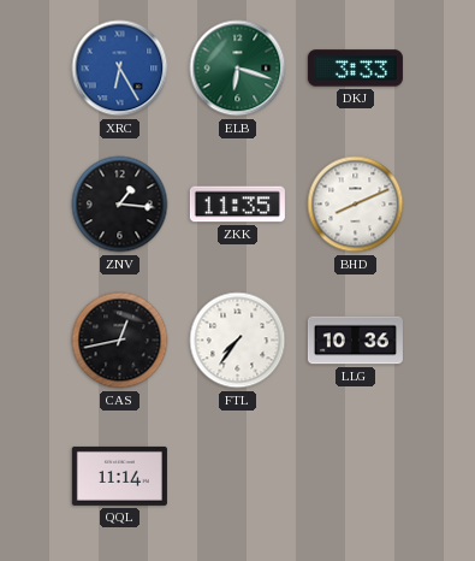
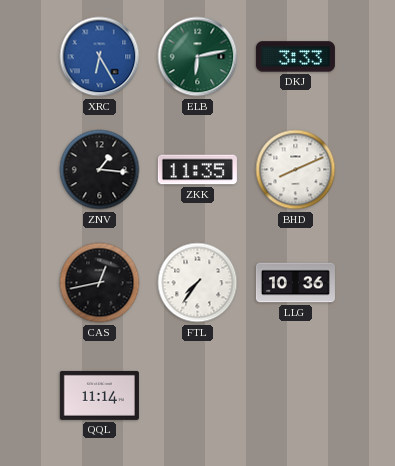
ELB: 6:18 -> 6:13 (198, 57)
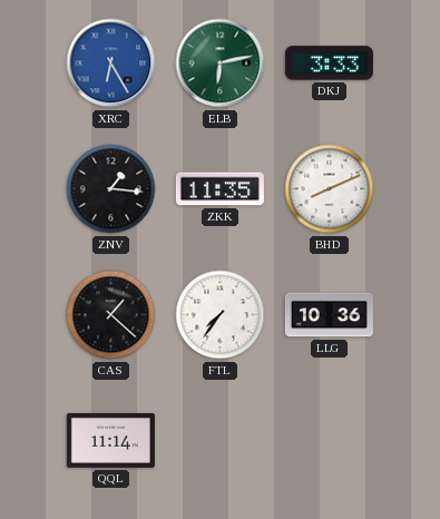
CAS: 12:43 -> 1:22 (111, 315)
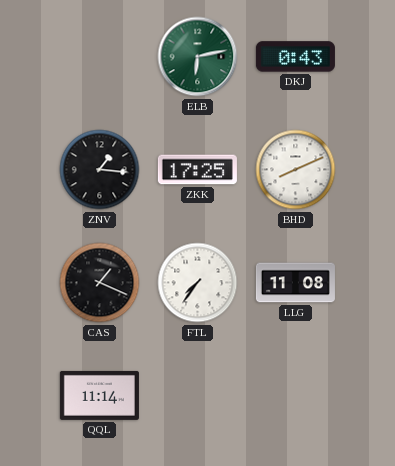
XRC: 6:25 -> none (111, 63)
DKJ: 3:33 -> 0:43 (295, 57)
ZKK: 11:35 -> 17:25 (197, 170)
CAS: 1:22 -> 1:19 (100, 283)
LLG: 10:36 -> 11:08 (295, 283)
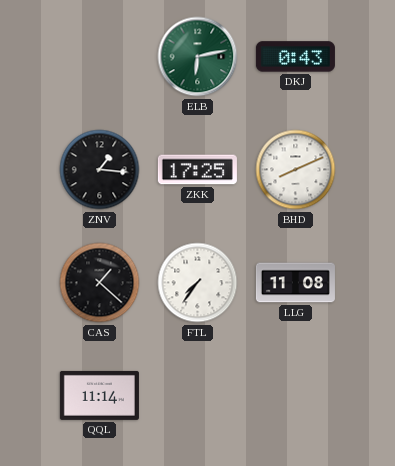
CAS: 1:19 -> 1:22 (100, 283)
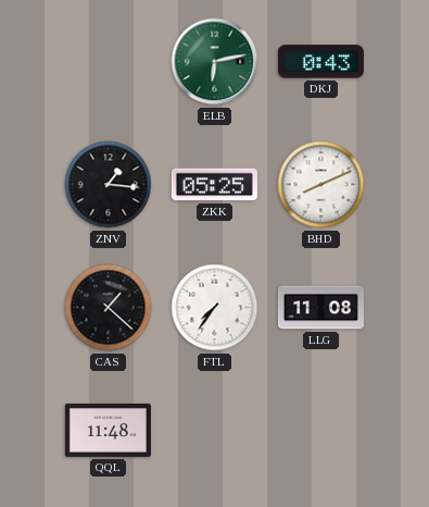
ZKK: 17:25 -> 05:25 (214, 185)
QQL: 11:14 -> 11:48 (108, 430)
